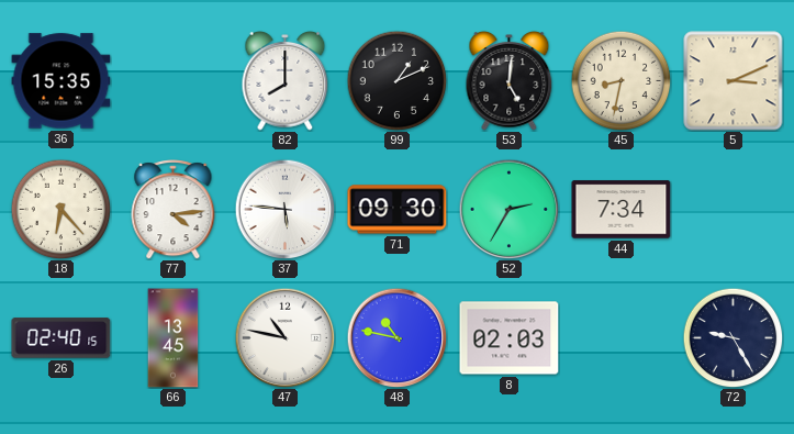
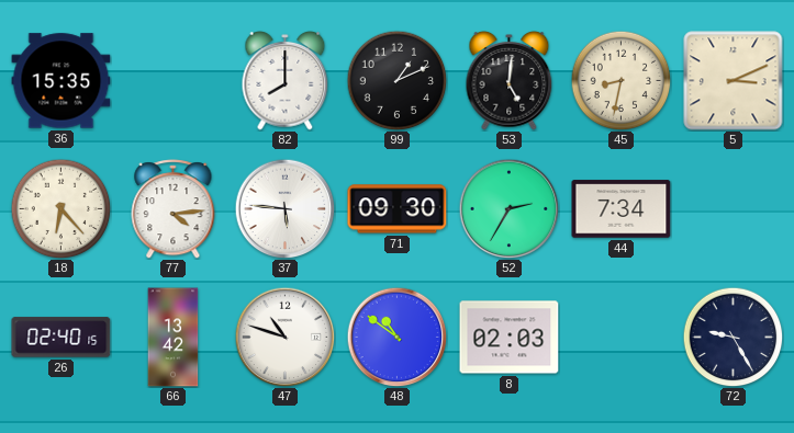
66: 13:45 -> 13:42 (174, 338)
47: 10:47 -> 10:48 (284, 337)
48: 10:47 -> 10:51 (396, 337)
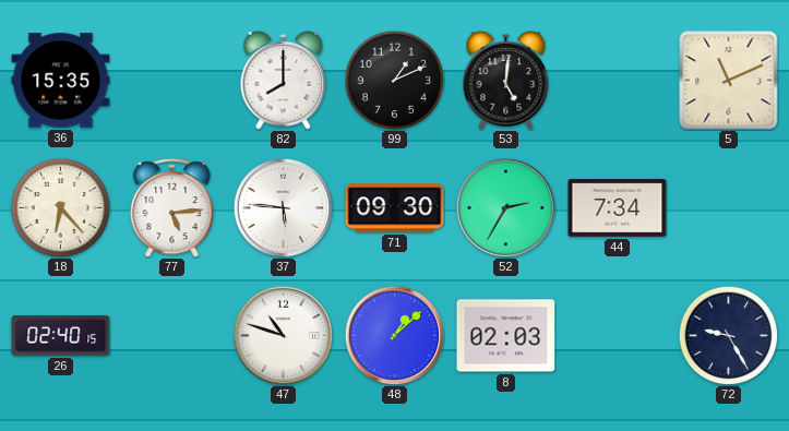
45: 8:32 -> none (620, 80)
5: 3:11 -> 11:11 (729, 81)
77: 4:14 -> 5:14 (172, 208)
66: 13:42 -> none (174, 338)
48: 10:51 -> 1:08 (394, 335)
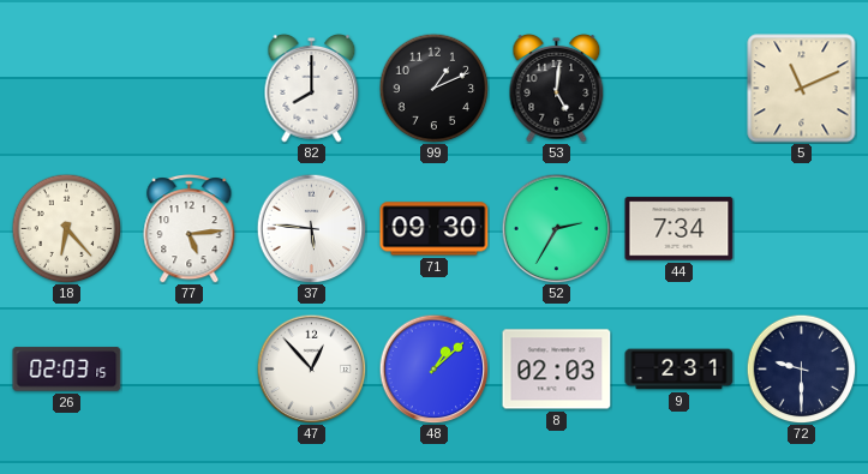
36: 15:35 -> none (61, 81)
26: 02:40 -> 02:03 (67, 370)
47: 10:48 -> 12:53 (311, 368)
9: none -> 2:31 (680, 370)
72: 9:25 -> 9:30 (801, 368)
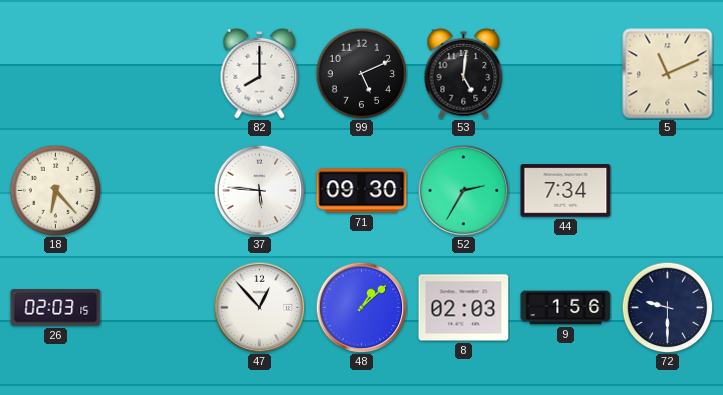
99: 1:11 -> 5:11 (361, 73)
77: 5:14 -> none (190, 229)
9: 2:31 -> 1:56 (566, 308)
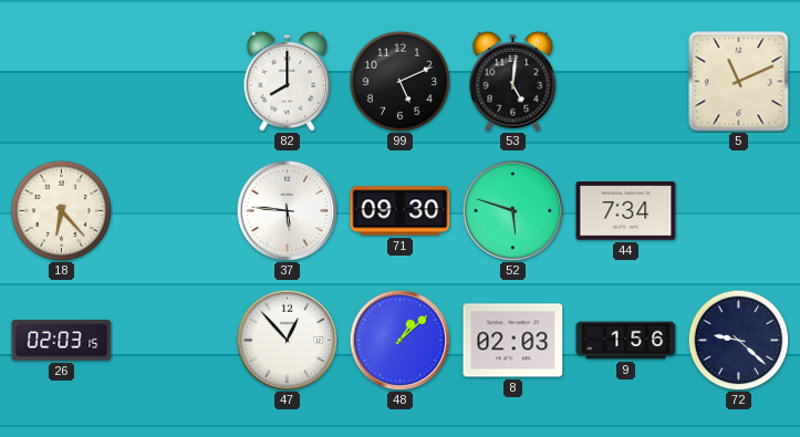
52: 2:35 -> 5:48 (512, 210)
72: 9:30 -> 9:22 (738, 340)
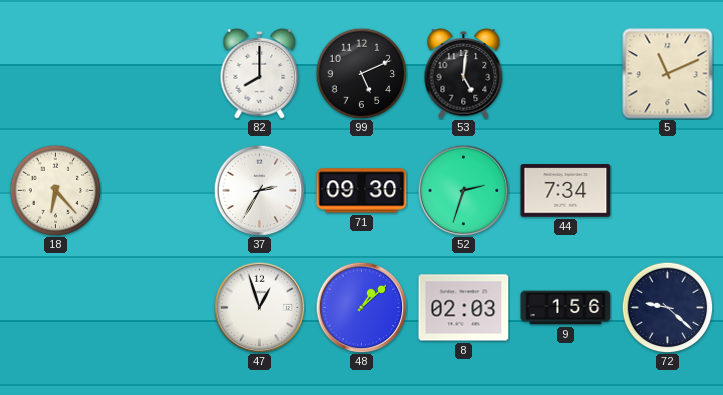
37: 5:46 -> 2:35 (259, 190)
52: 5:48 -> 2:33 (463, 190)
26: 02:03 -> none (62, 341)
47: 12:53 -> 12:57 (259, 307)
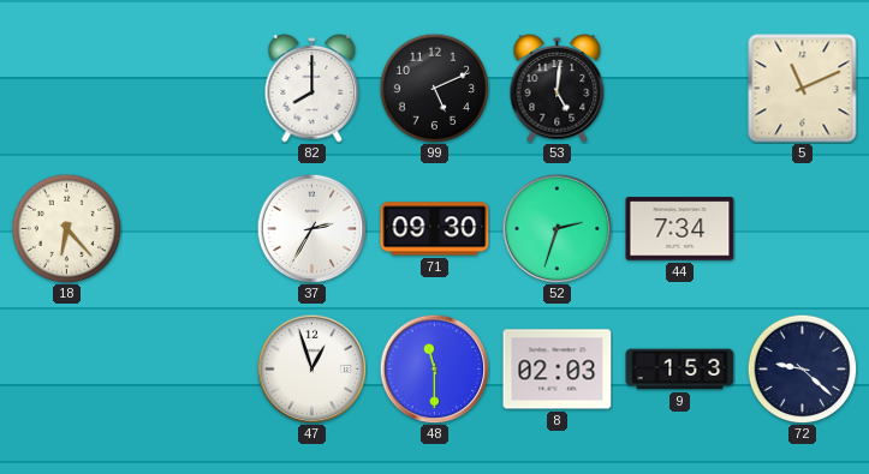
48: 1:08 -> 11:30 (434, 368)
9: 1:56 -> 1:53 (680, 370)
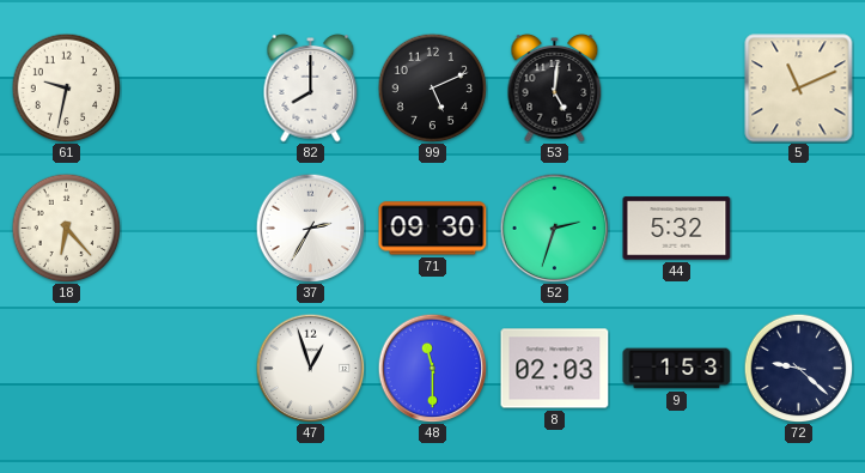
61: none -> 9:32 (66, 87)
44: 7:34 -> 5:32 (677, 229)
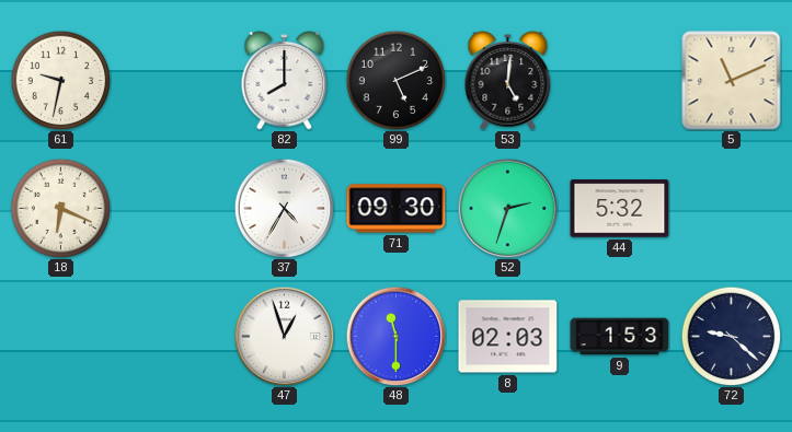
18: 6:23 -> 6:19 (60, 208)
37: 2:35 -> 4:35 (284, 208)
